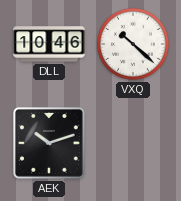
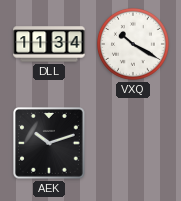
DLL: 10:46 -> 11:34 (49, 44)
VXQ: 10:22 -> 10:20 (134, 45)
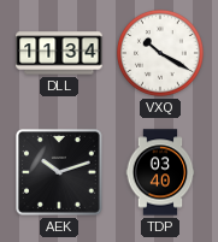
TDP: none -> 03:40 (160, 172)
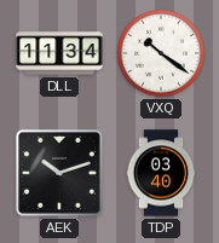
VXQ: 10:20 -> 10:21 (162, 54)
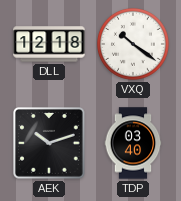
DLL: 11:34 -> 12:18 (49, 44)
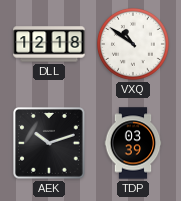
VXQ: 10:21 -> 10:51 (134, 45)
TDP: 03:40 -> 03:39 (133, 143)
